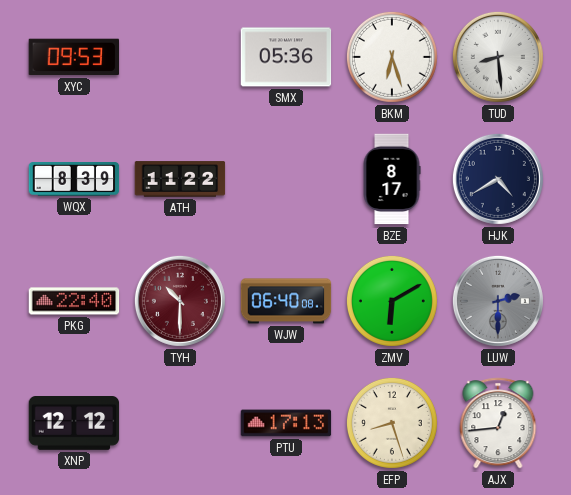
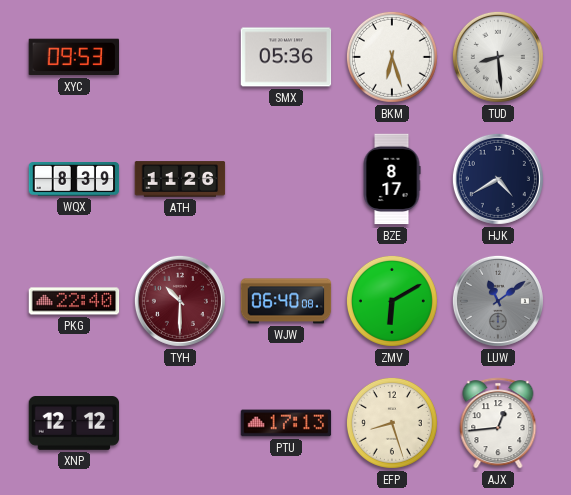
ATH: 11:22 -> 11:26 (180, 179)
LUW: 2:30 -> 11:09 (498, 301)
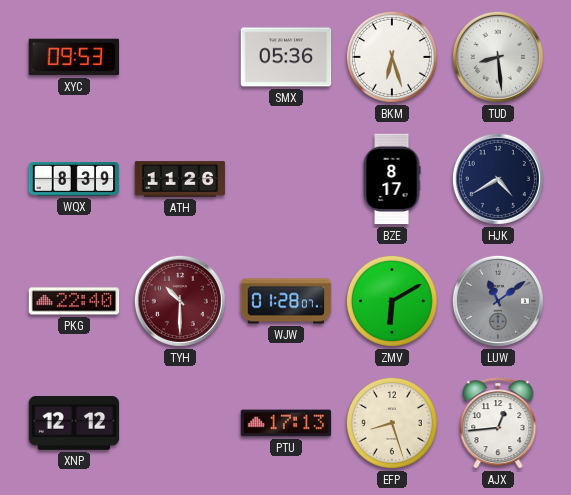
WJW: 06:40 -> 01:28 (286, 301)
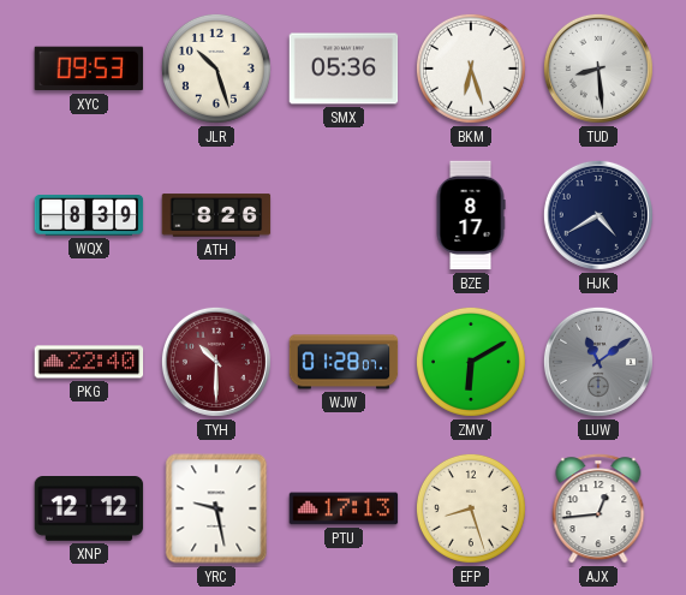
JLR: none -> 10:27 (216, 69)
ATH: 11:26 -> 8:26 (216, 215)
YRC: none -> 9:28 (216, 508)
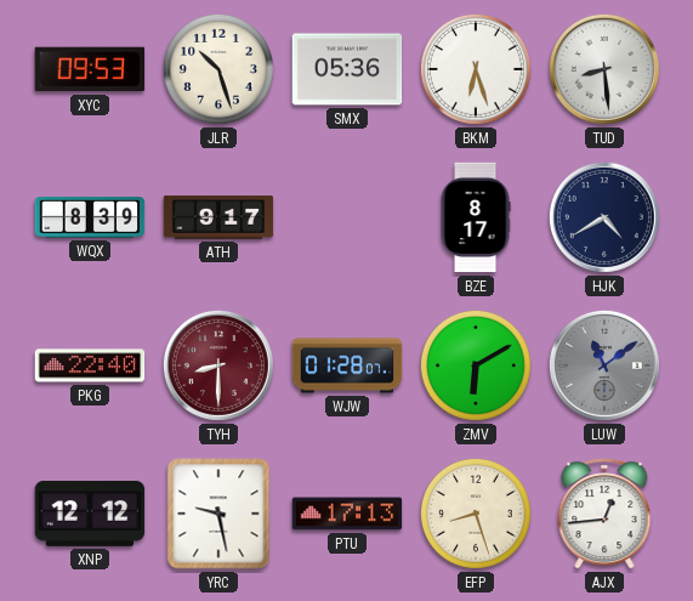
ATH: 8:26 -> 9:17 (218, 217)
TYH: 10:30 -> 8:30 (218, 365)
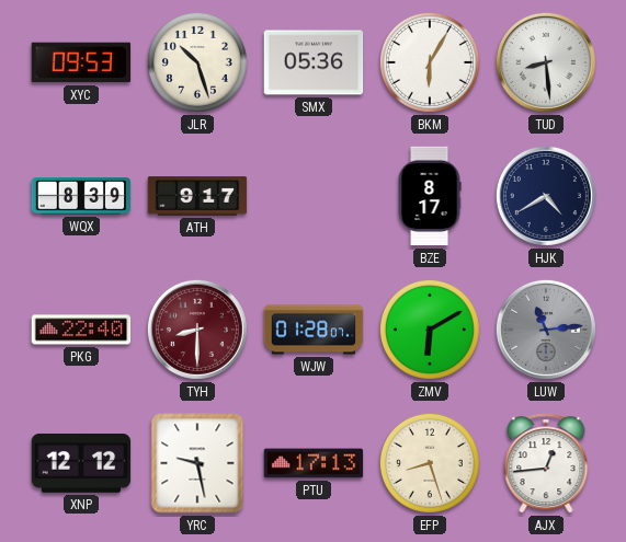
BKM: 6:27 -> 6:05 (430, 62)
LUW: 11:09 -> 11:14 (546, 330)
